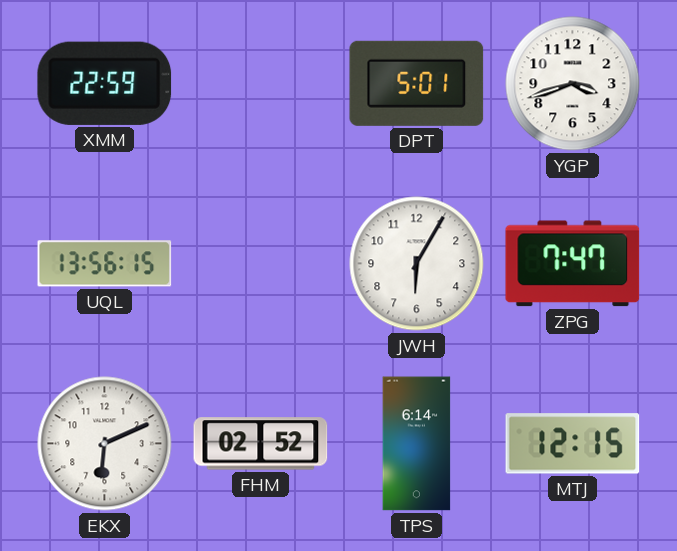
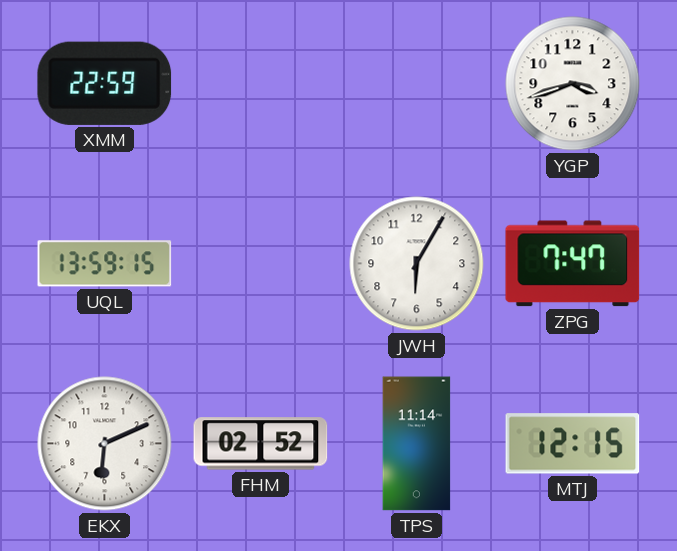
DPT: 5:01 -> none (417, 83)
UQL: 13:56 -> 13:59 (105, 264)
TPS: 6:14 -> 11:14 (417, 444)
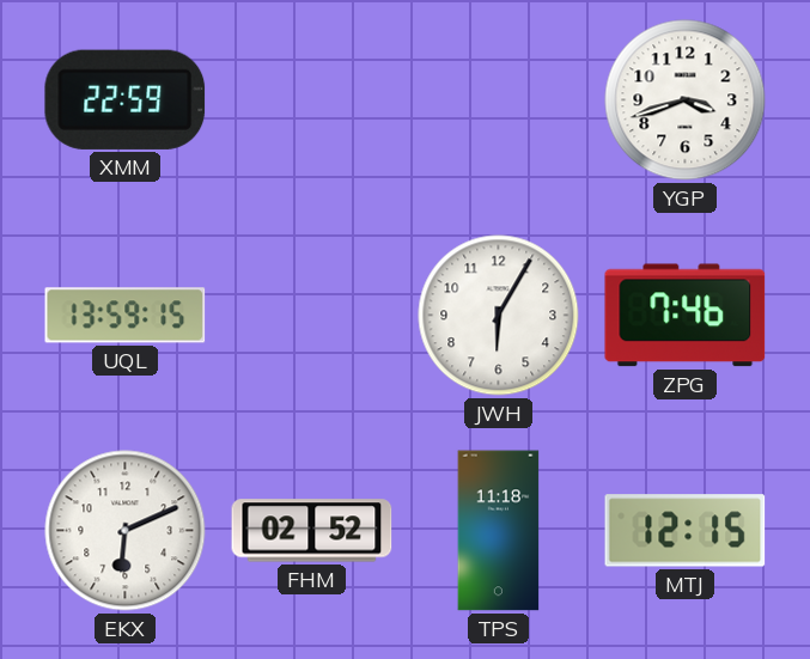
ZPG: 7:47 -> 7:46 (686, 316)
TPS: 11:14 -> 11:18 (499, 531)
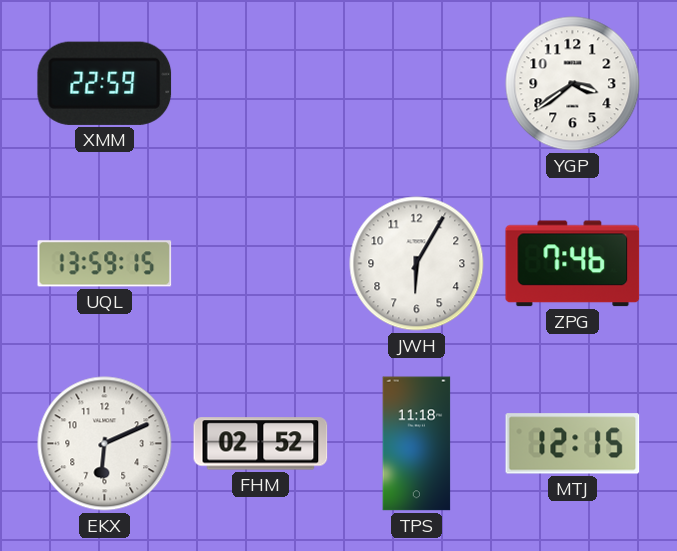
YGP: 3:42 -> 3:39 (573, 84)
